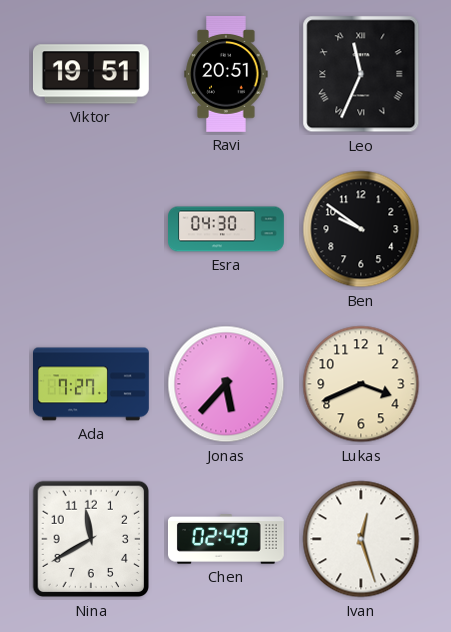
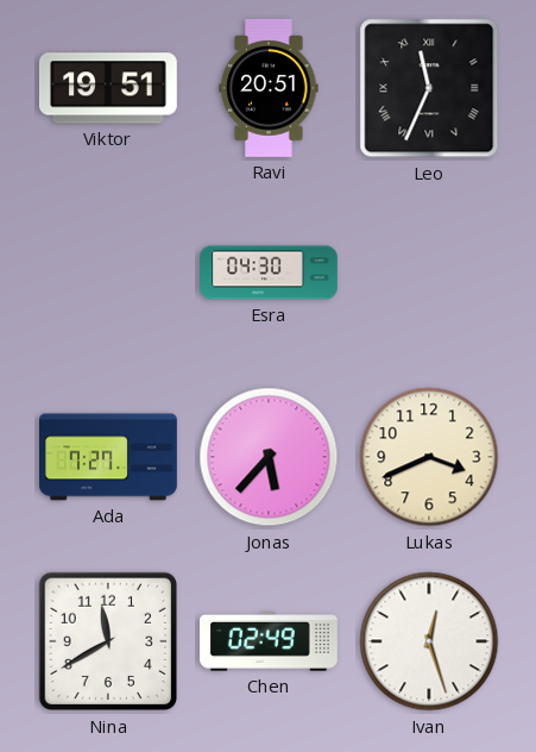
Ben: 9:51 -> none (361, 229)
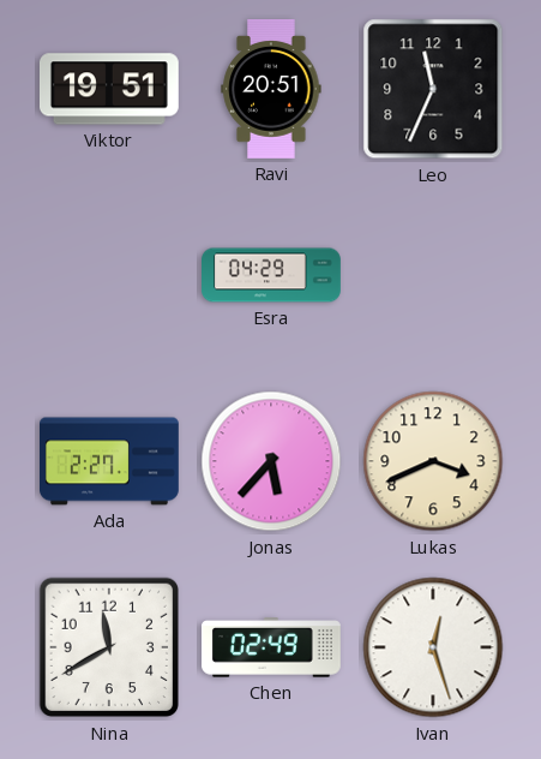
Leo numerals: Roman -> Arabic (433, 89)
Esra: 04:30 -> 04:29 (272, 275)
Ada: 7:27 -> 2:27 (110, 461)
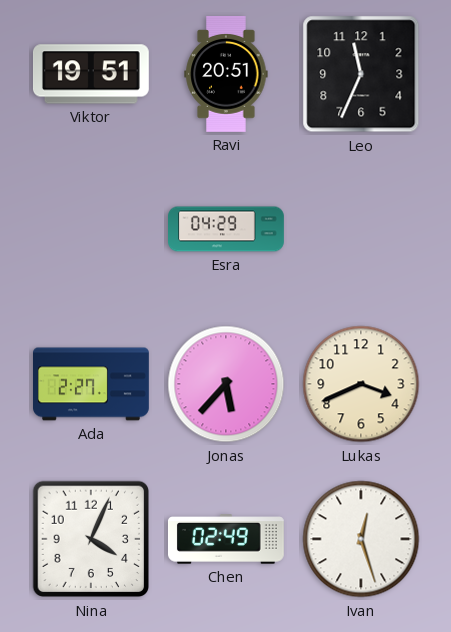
Nina: 11:40 -> 4:04 (91, 539)
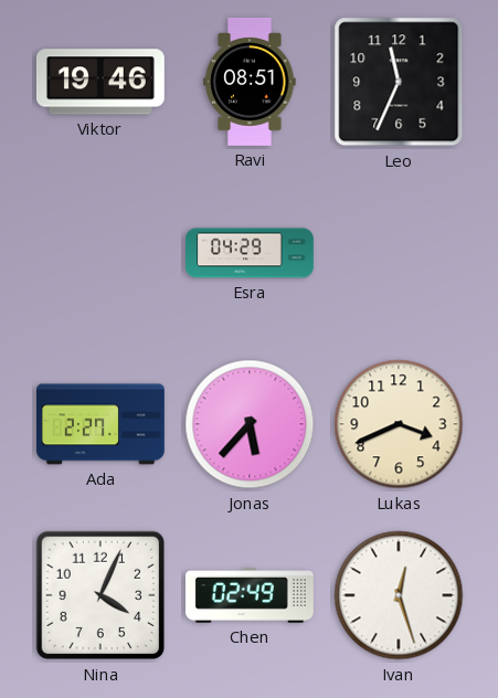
Viktor: 19:51 -> 19:46 (100, 82)
Ravi: 20:51 -> 08:51 (250, 82)
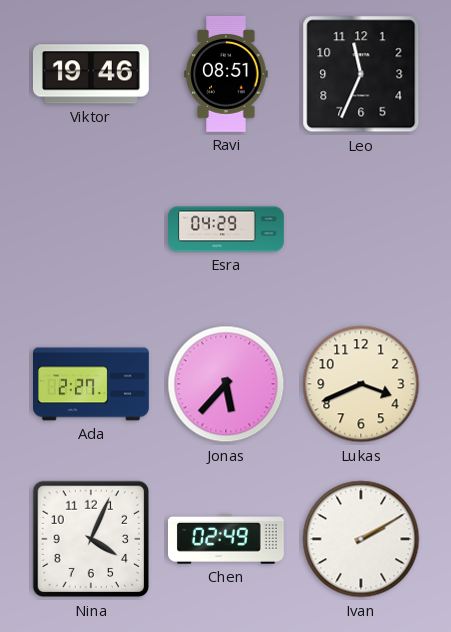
Ivan: 12:27 -> 2:10 (361, 539)
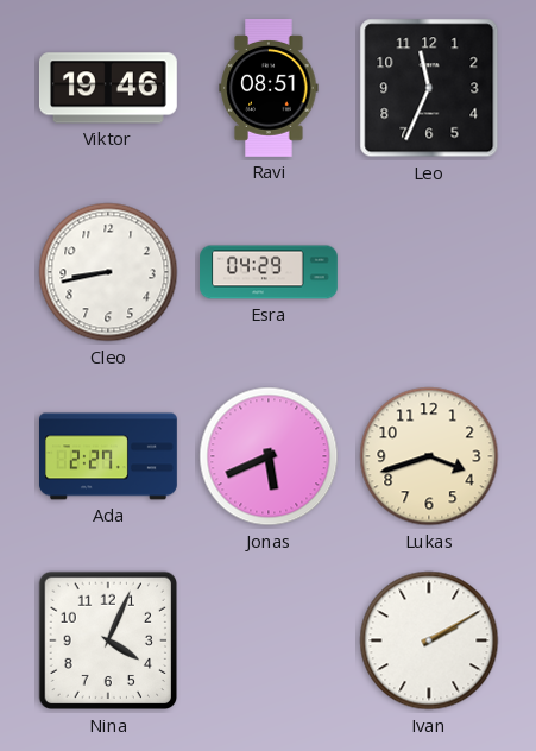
Cleo: none -> 8:43 (108, 272)
Jonas: 5:37 -> 5:41 (269, 456)
Lukas: 3:41 -> 3:42 (429, 456)
Chen: 02:49 -> none (226, 539)
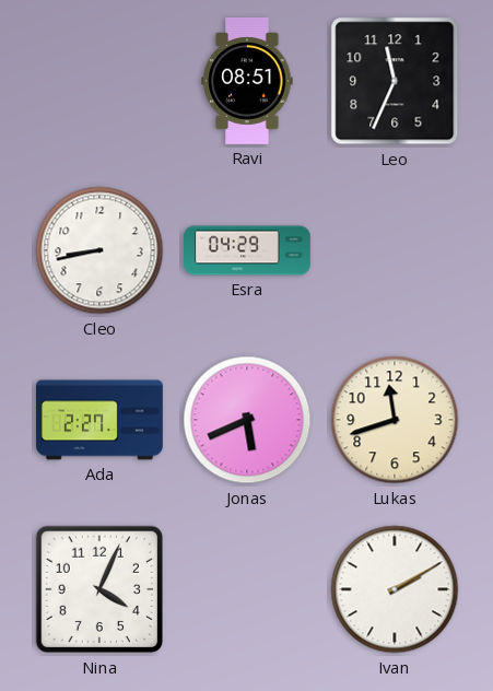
Viktor: 19:46 -> none (108, 88)
Lukas: 3:42 -> 11:42 (395, 420)
